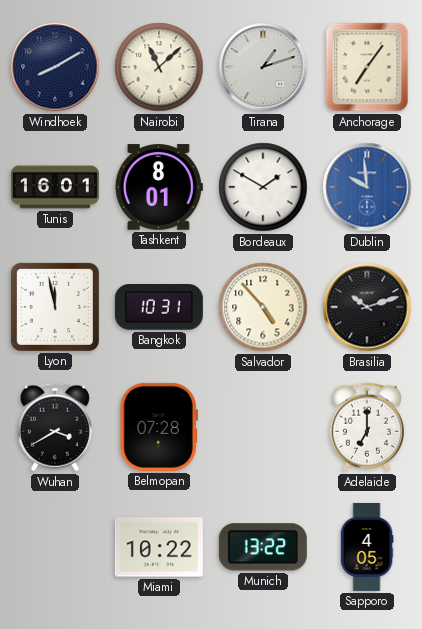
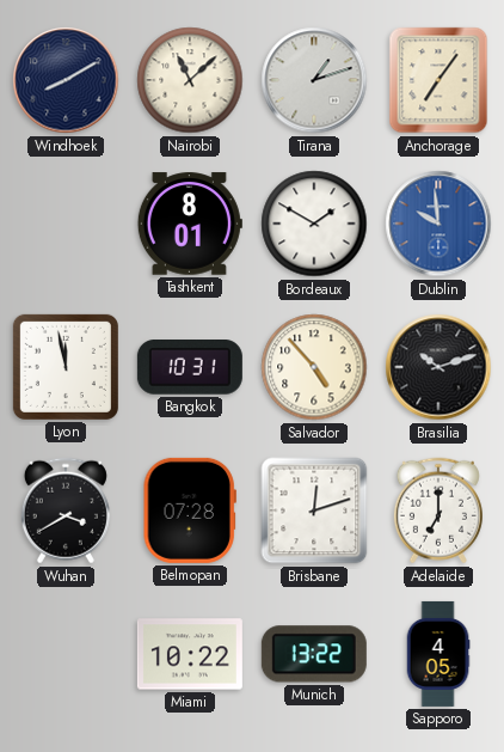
Tunis: 16:01 -> none (55, 187)
Brisbane: none -> 12:12 (314, 510)
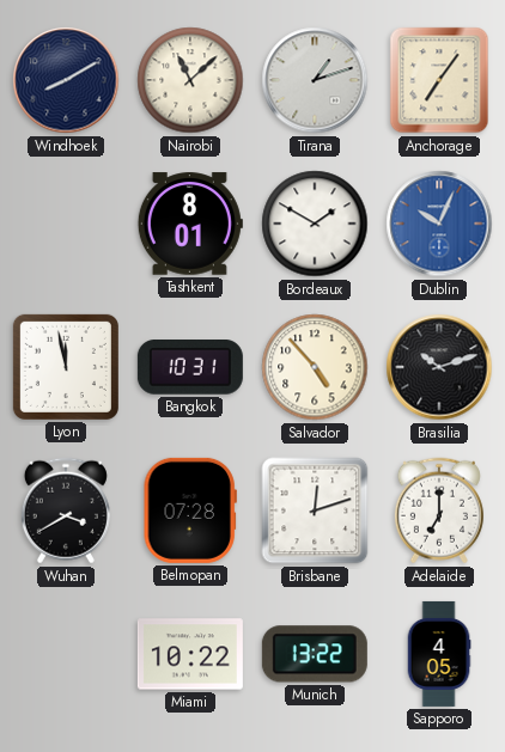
Dublin: 9:59 -> 10:04 (439, 224)
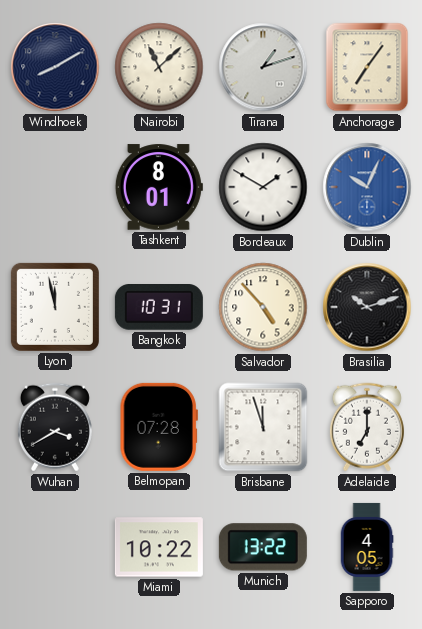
Brisbane: 12:12 -> 11:57 (263, 427)
